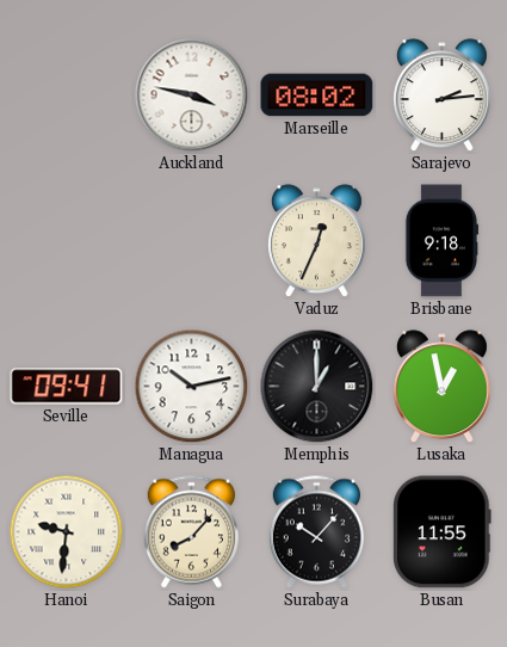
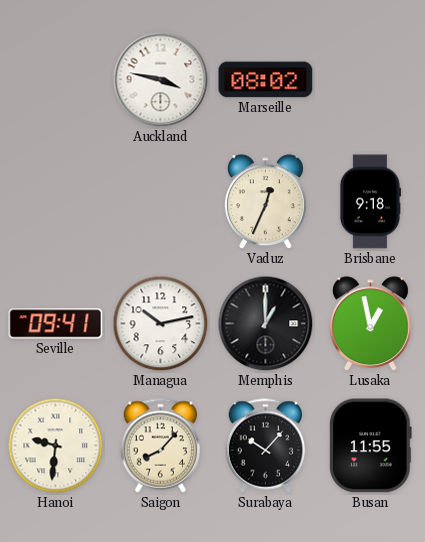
Sarajevo: 2:14 -> none (441, 95)
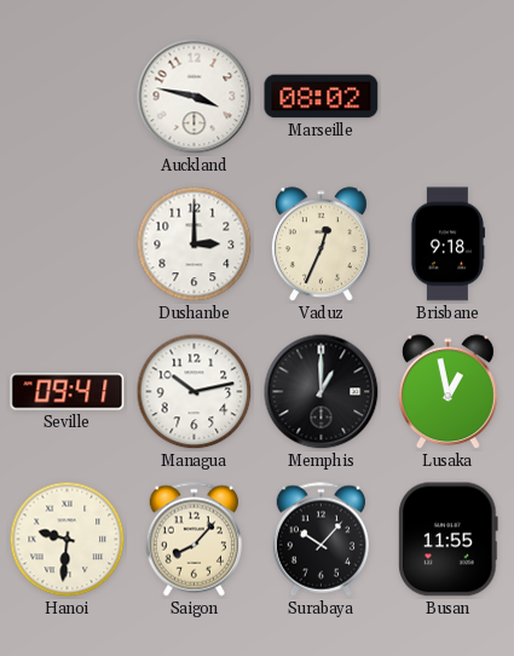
Dushanbe: none -> 3:00 (195, 244)
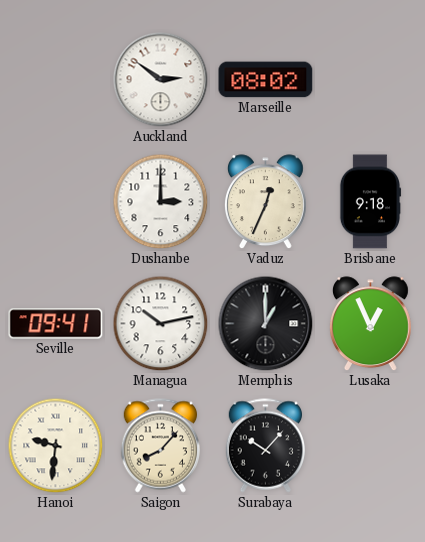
Auckland: 3:47 -> 2:51 (161, 80)
Lusaka: 12:58 -> 12:56 (370, 324)
Busan: 11:55 -> none (449, 540)
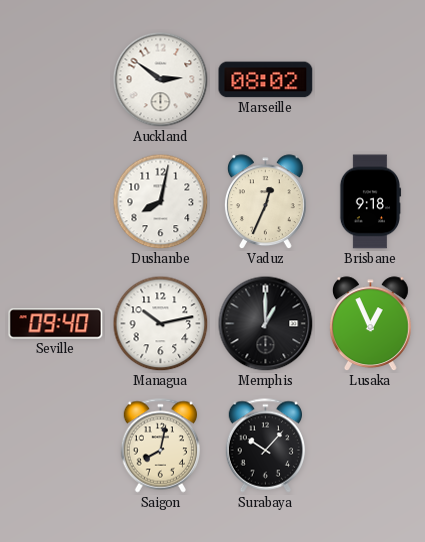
Dushanbe: 3:00 -> 8:02 (161, 202)
Seville: 09:41 -> 09:40 (56, 324)
Hanoi: 9:31 -> none (56, 446)
Saigon: 8:07 -> 8:02 (160, 446)
